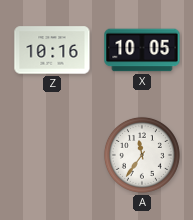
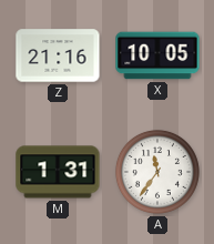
Z: 10:16 -> 21:16 (58, 55)
M: none -> 1:31 (58, 172)
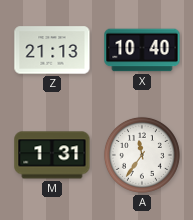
Z: 21:16 -> 21:13 (52, 50)
X: 10:05 -> 10:40 (142, 50)
